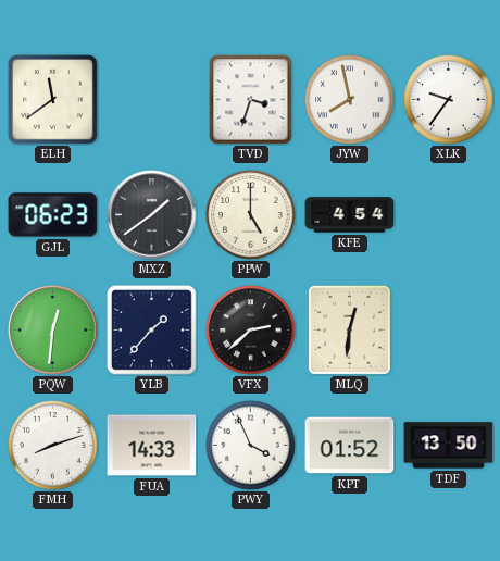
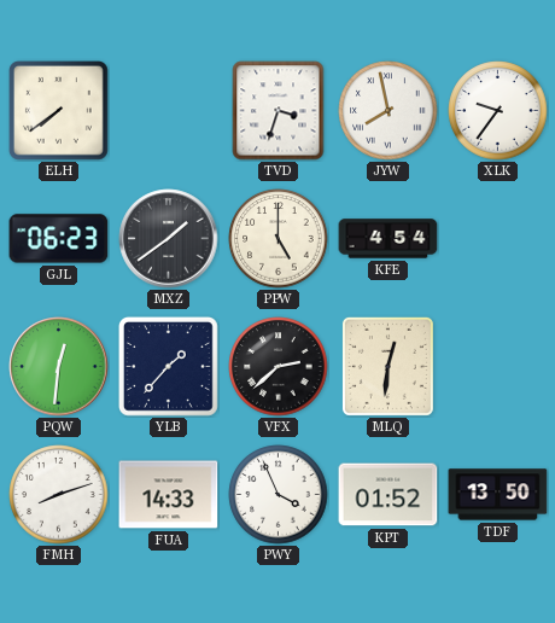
ELH: 11:39 -> 7:39 (58, 110)
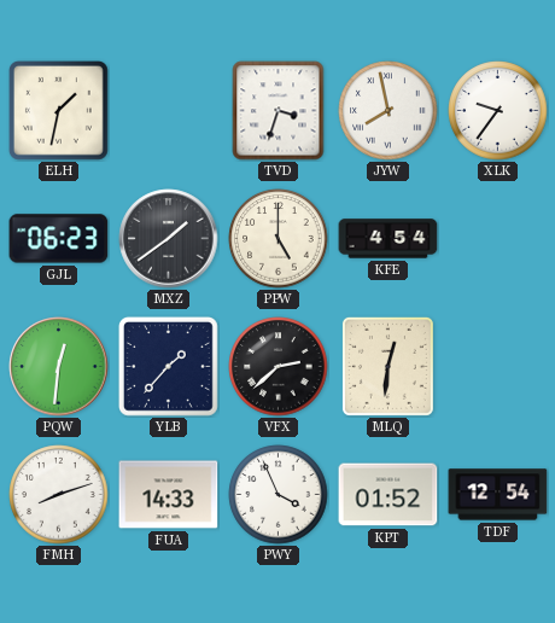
ELH: 7:39 -> 1:32 (58, 110)
TDF: 13:50 -> 12:54 (498, 495)
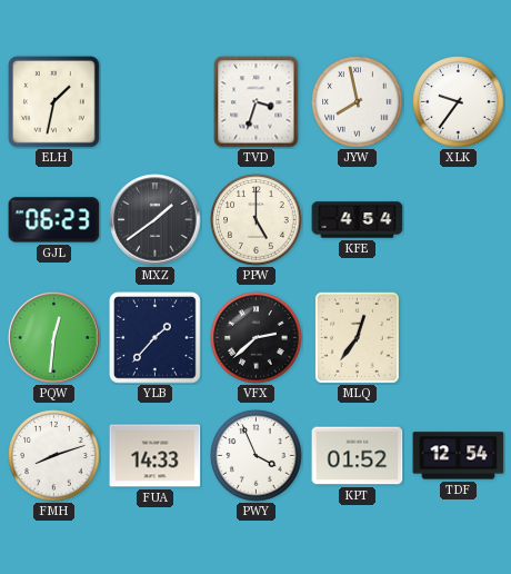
MLQ: 12:31 -> 12:36 (357, 337)
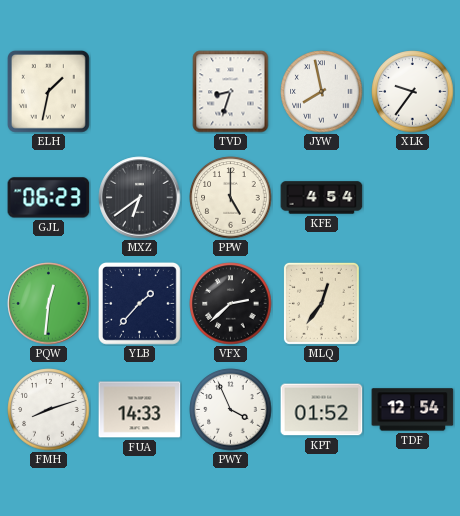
TVD: 3:33 -> 8:33 (231, 92)
MXZ: 1:39 -> 6:39 (140, 198)
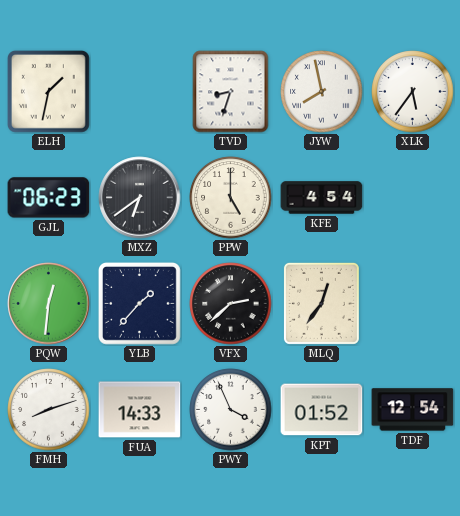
XLK: 9:36 -> 5:36 (413, 92)
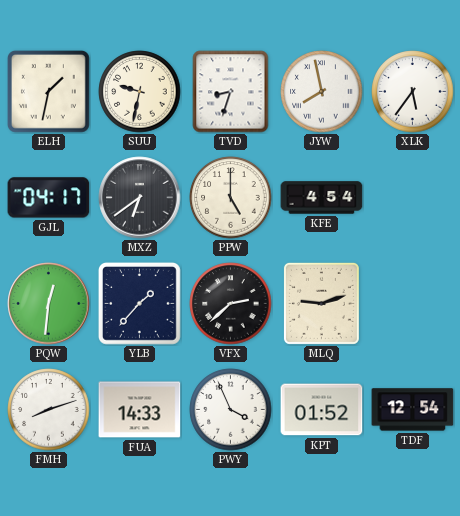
SUU: none -> 9:32 (140, 92)
GJL: 06:23 -> 04:17 (49, 198)
MLQ: 12:36 -> 9:12 (321, 303)
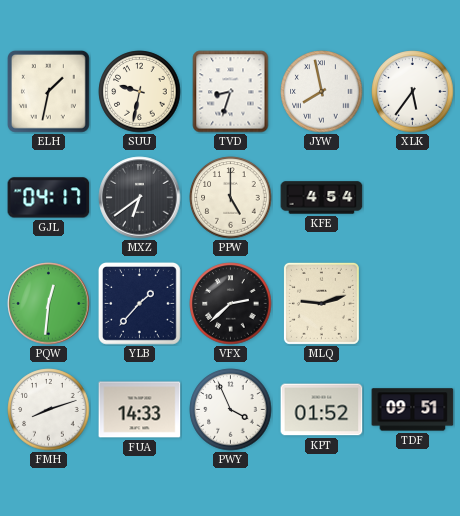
TDF: 12:54 -> 09:51 (413, 410)
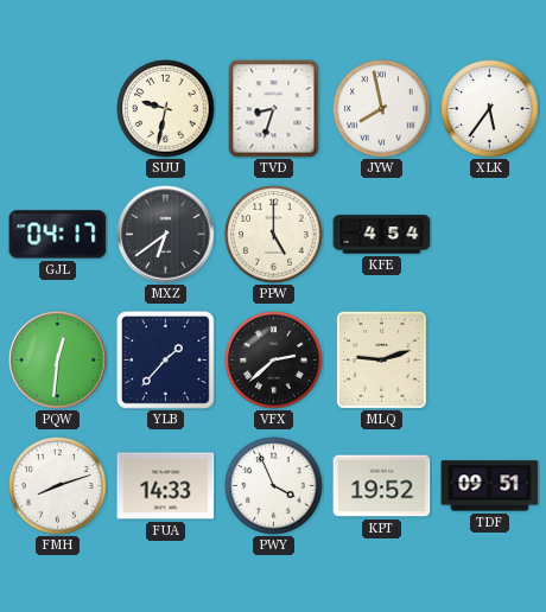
ELH: 1:32 -> none (48, 91)
KPT: 01:52 -> 19:52 (382, 486)
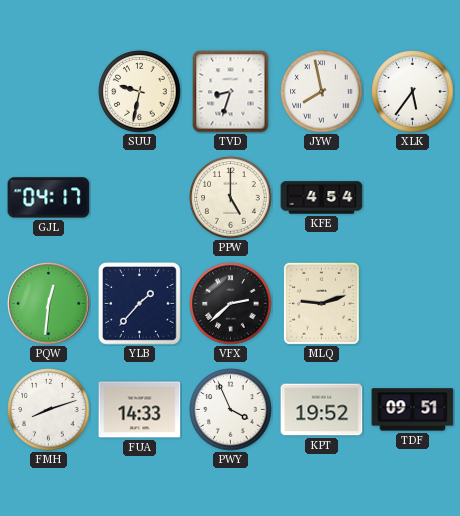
MXZ: 6:39 -> none (166, 235)
